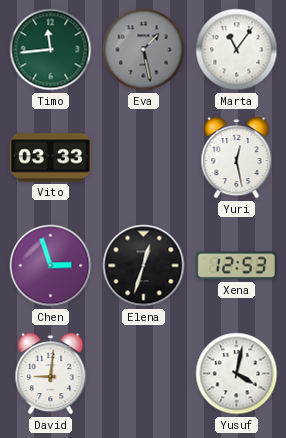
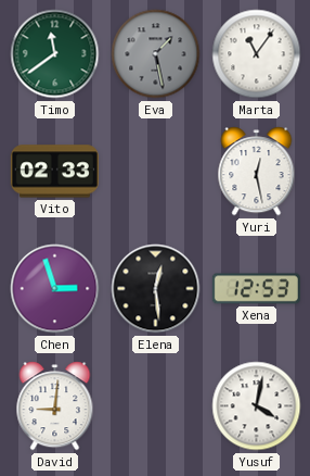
Timo: 11:44 -> 11:39 (55, 54)
Vito: 03:33 -> 02:33 (54, 172)
Elena: 12:33 -> 12:29 (156, 289)
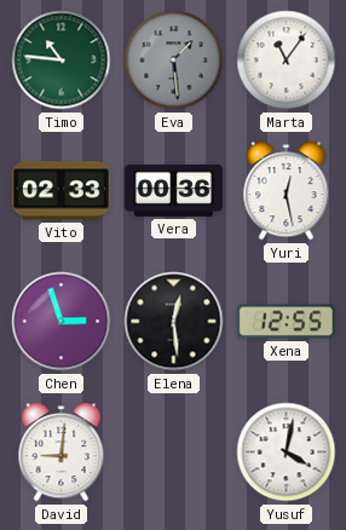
Timo: 11:39 -> 10:46 (62, 61)
Eva: 1:28 -> 1:29 (174, 61)
Vera: none -> 00:36 (173, 190)
Xena: 12:53 -> 12:55 (286, 322)
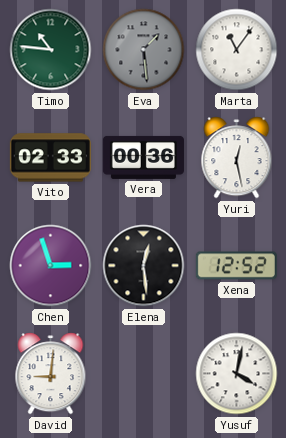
Xena: 12:55 -> 12:52 (236, 266)
